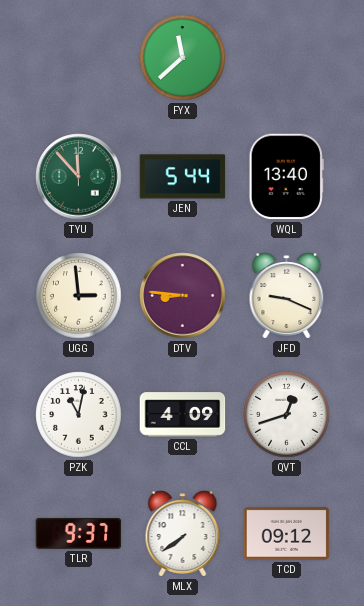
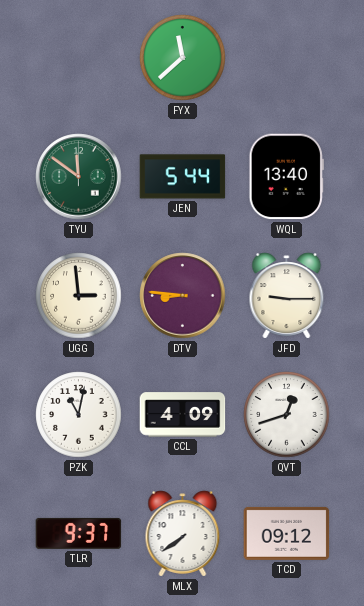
TYU: 11:53 -> 11:51 (79, 177)
JFD: 9:19 -> 9:15 (287, 296)
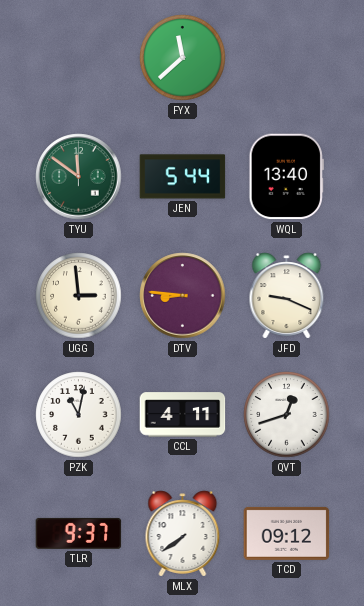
JFD: 9:15 -> 9:19 (287, 296)
CCL: 4:09 -> 4:11 (183, 415)
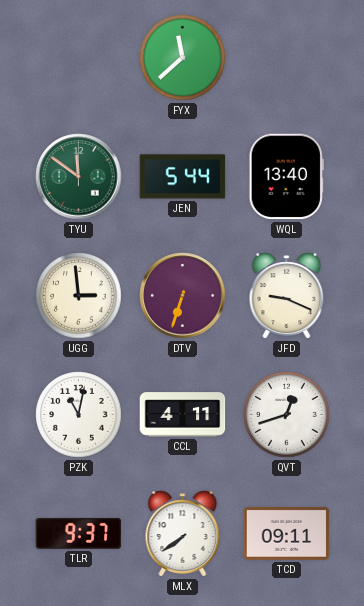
DTV: 8:46 -> 6:33 (183, 296)
TCD: 09:12 -> 09:11 (287, 533)
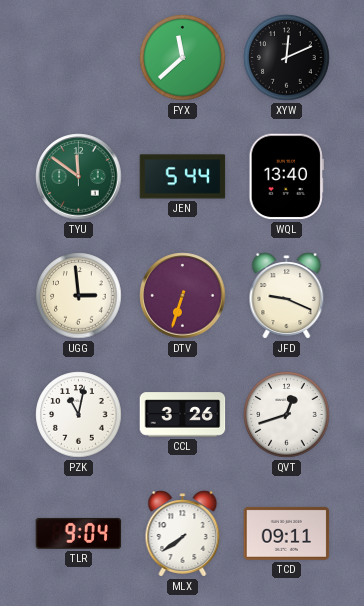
XYW: none -> 12:11 (287, 58)
CCL: 4:11 -> 3:26 (183, 415)
TLR: 9:37 -> 9:04 (79, 533)
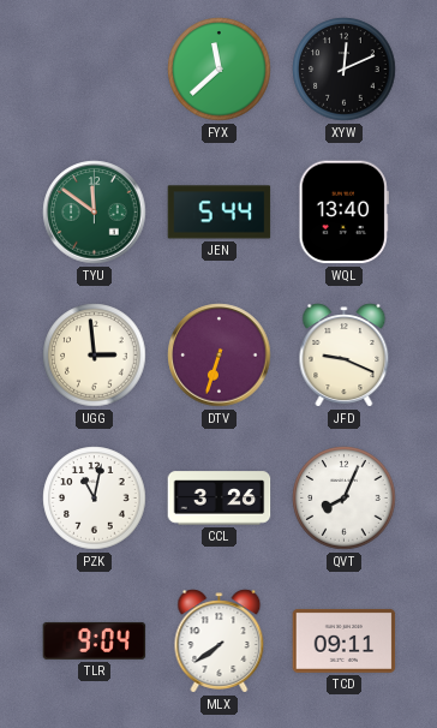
QVT: 12:42 -> 8:04 (345, 499)
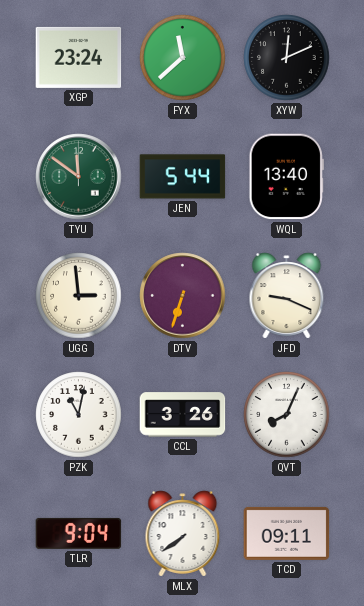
XGP: none -> 23:24 (79, 57)
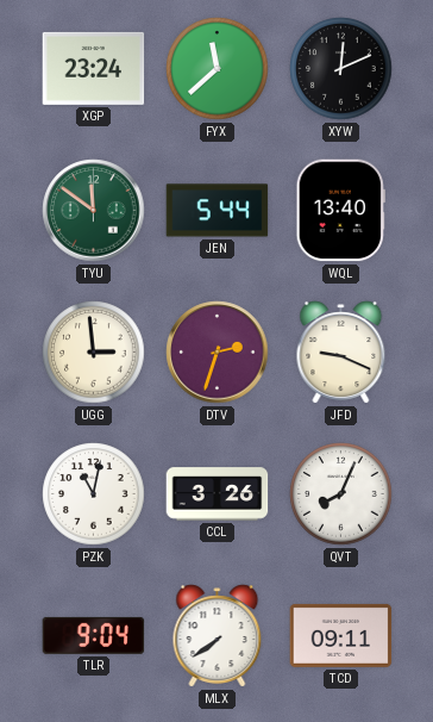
DTV: 6:33 -> 2:33 (218, 353)
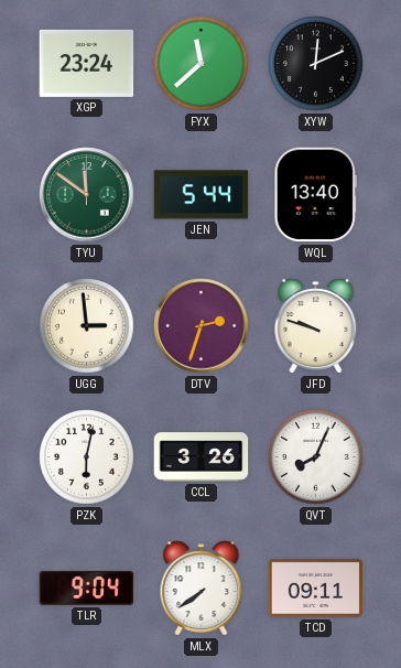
JFD: 9:19 -> 9:48 (316, 326)
PZK: 11:02 -> 6:02 (87, 457)
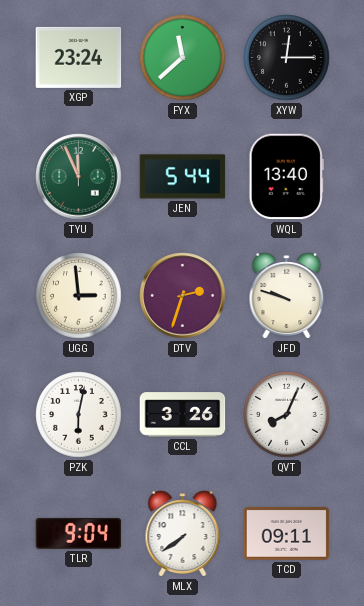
XYW: 12:11 -> 12:15 (287, 58)
TYU: 11:51 -> 11:56 (79, 177)
